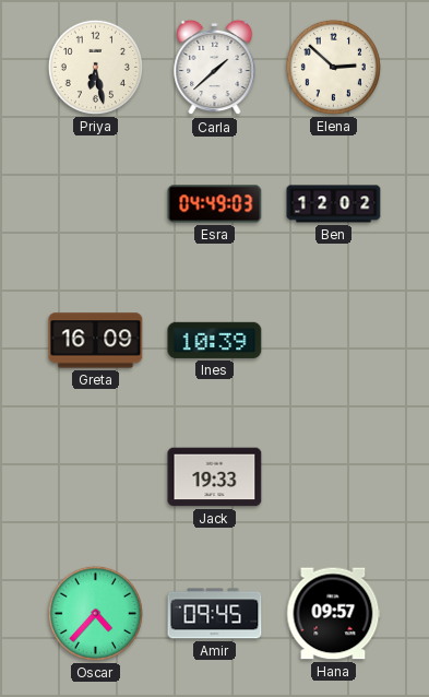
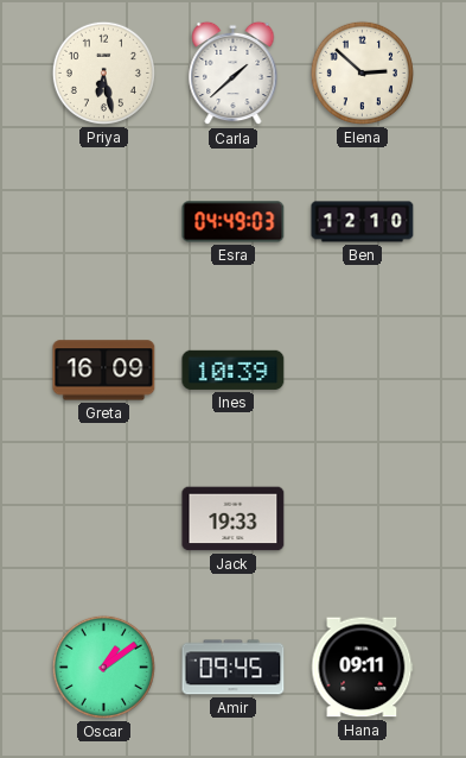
Ben: 12:02 -> 12:10 (363, 222)
Oscar: 4:37 -> 1:09 (103, 667)
Hana: 09:57 -> 09:11 (362, 668)
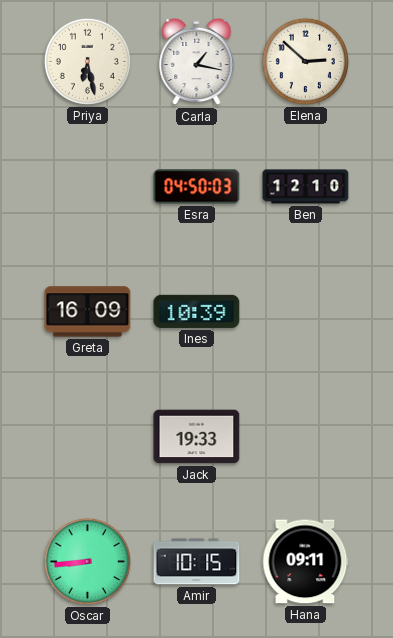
Carla: 1:38 -> 1:17 (197, 62)
Esra: 04:49 -> 04:50 (197, 187)
Oscar: 1:09 -> 8:44 (87, 561)
Amir: 09:45 -> 10:15 (197, 562)
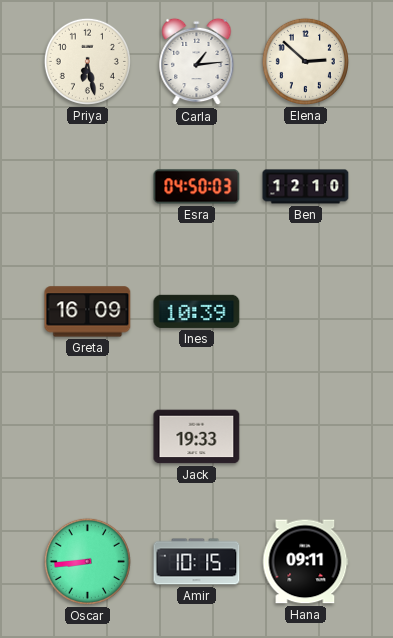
Carla: 1:17 -> 1:14 (197, 62)
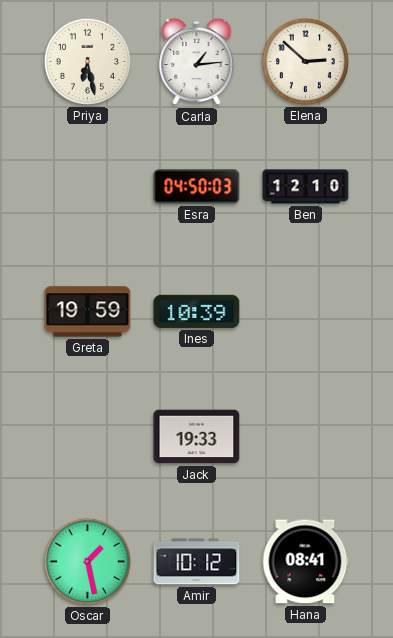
Greta: 16:09 -> 19:59 (88, 312)
Oscar: 8:44 -> 1:28 (87, 561)
Amir: 10:15 -> 10:12 (197, 562)
Hana: 09:11 -> 08:41 (305, 562)
